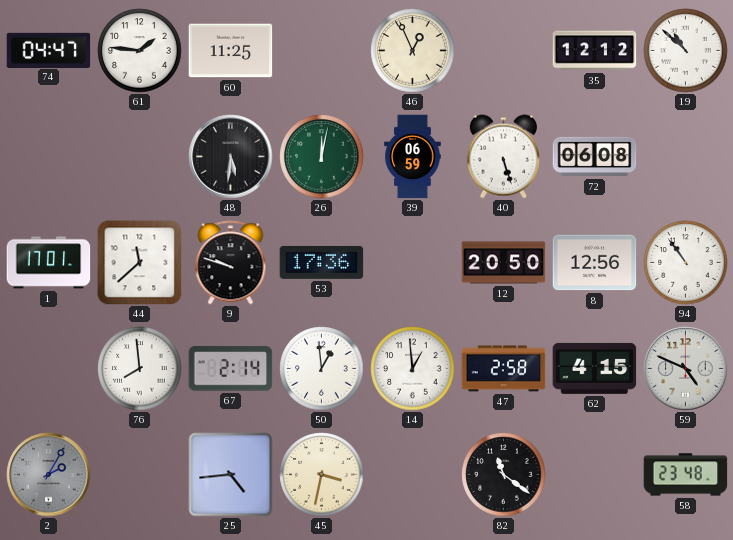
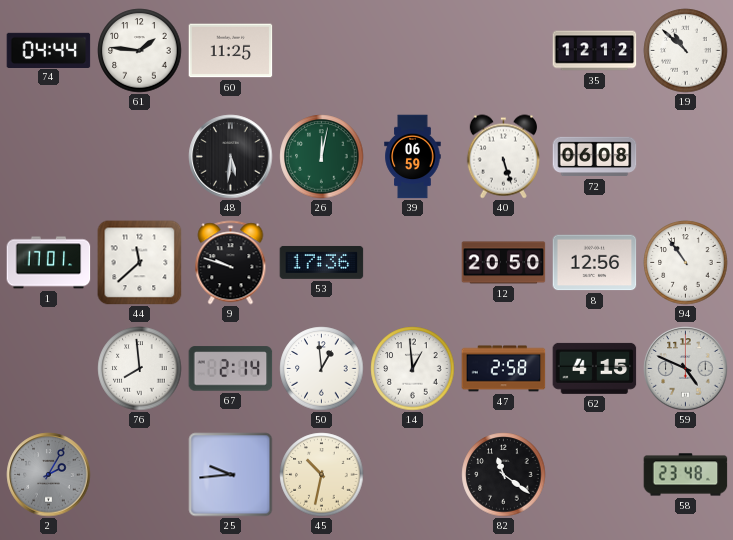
74: 04:47 -> 04:44 (49, 50)
46: 12:56 -> none (413, 51)
25: 4:44 -> 9:44 (231, 475)
45: 3:32 -> 10:32 (322, 475)
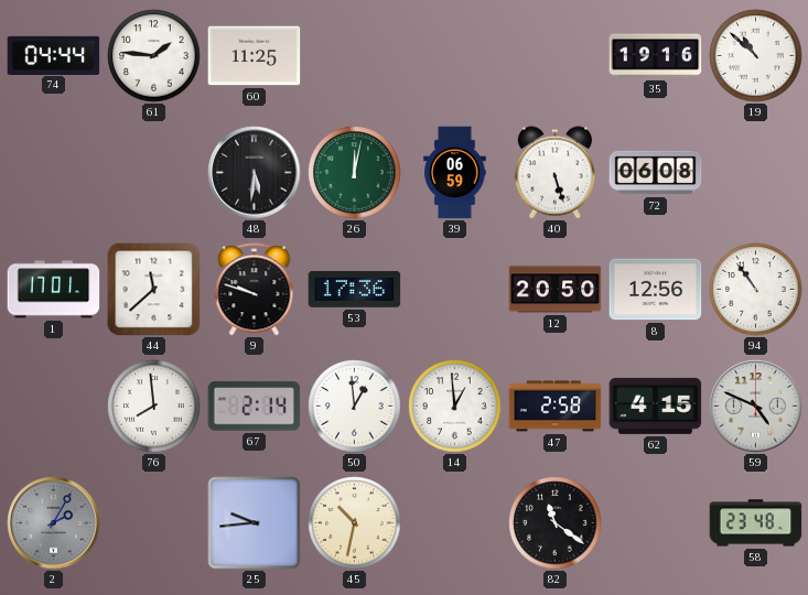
35: 12:12 -> 19:16 (656, 56)
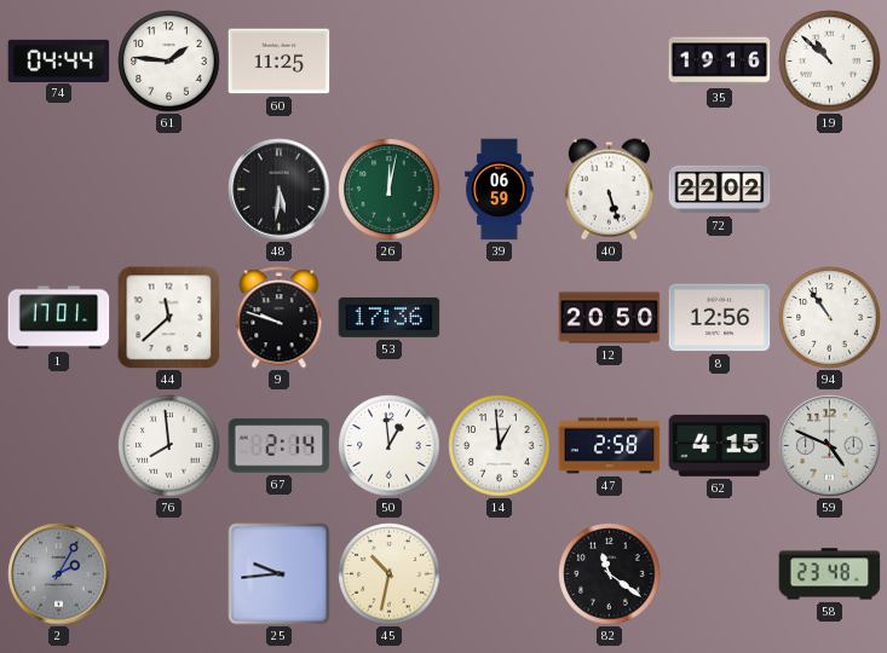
72: 06:08 -> 22:02 (720, 190)
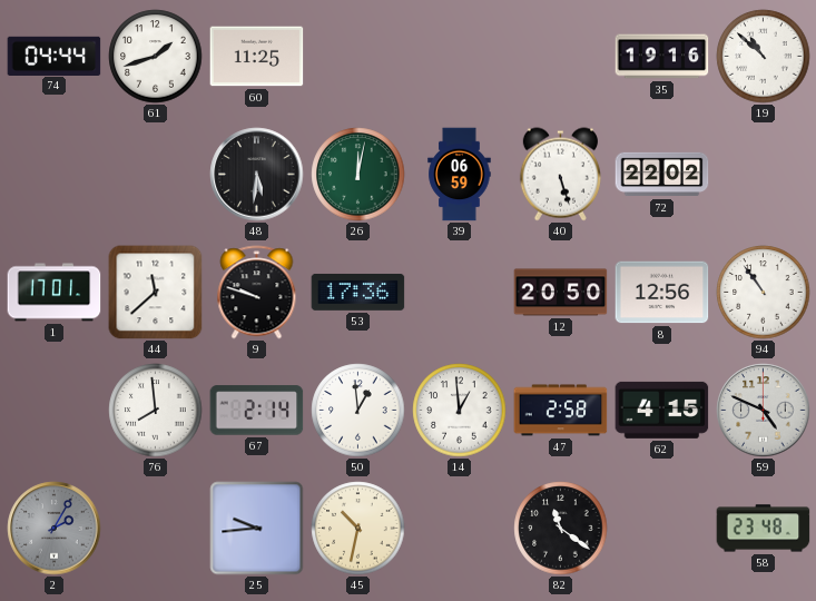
61: 1:46 -> 1:42 (156, 57)
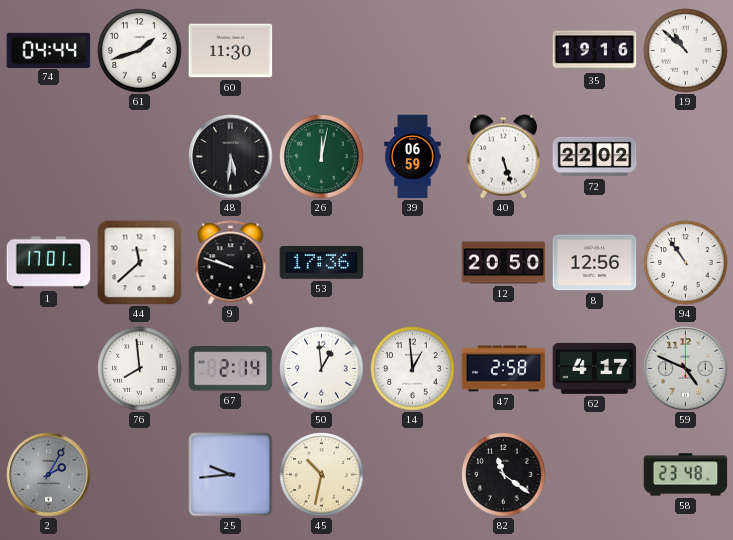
60: 11:25 -> 11:30 (231, 51)
62: 4:15 -> 4:17 (595, 368)
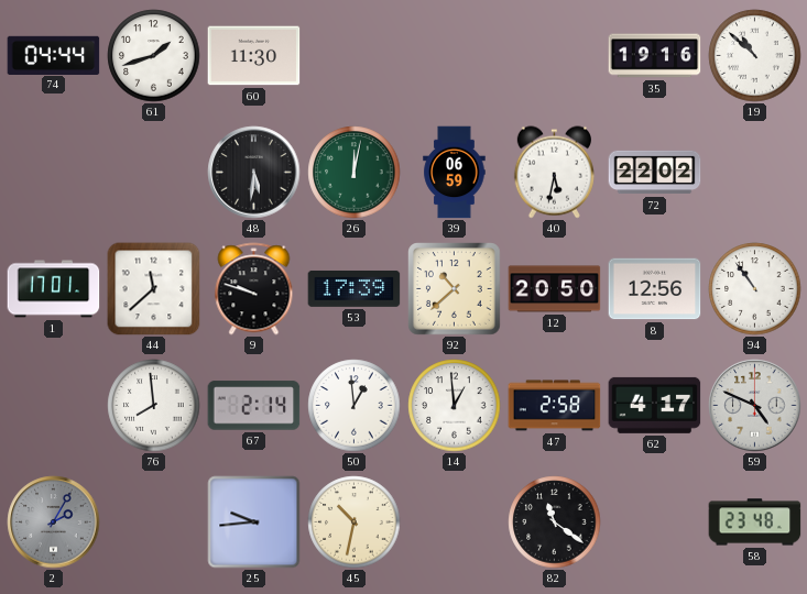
40: 5:27 -> 5:32 (554, 173)
53: 17:36 -> 17:39 (355, 288)
92: none -> 10:38 (455, 289)
